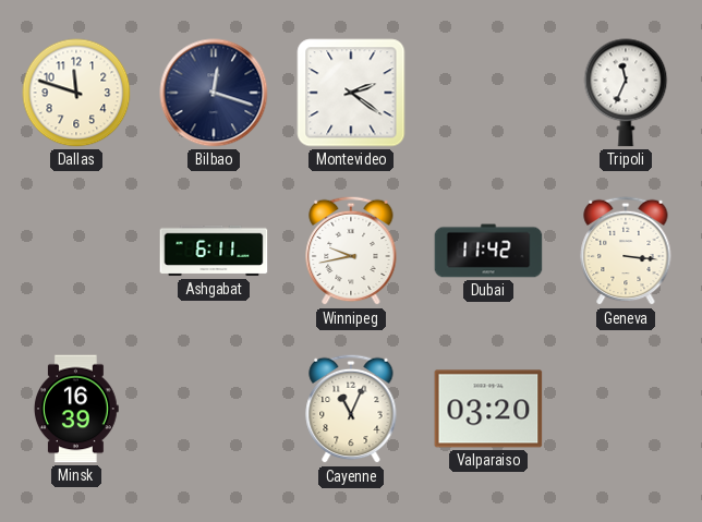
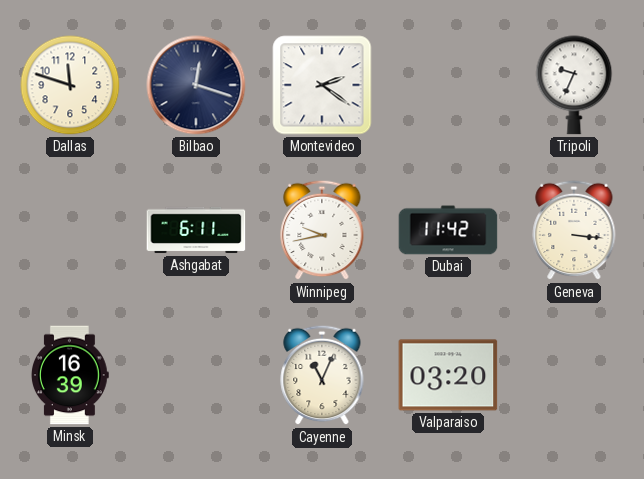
Tripoli: 11:34 -> 9:34 (574, 85)
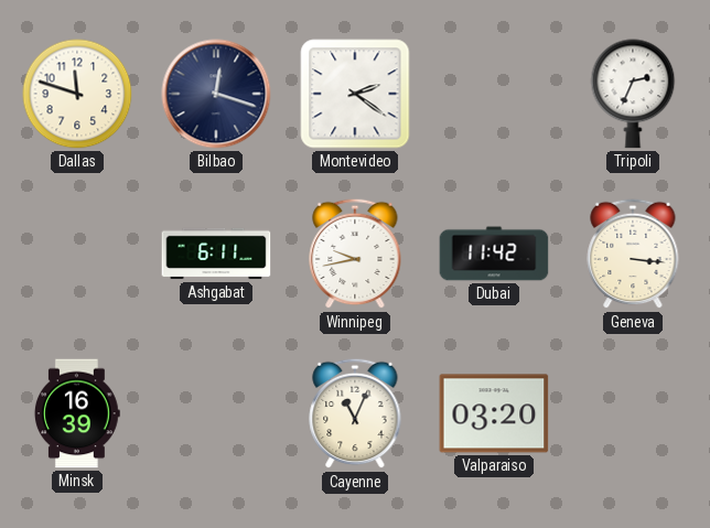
Tripoli: 9:34 -> 2:34 (633, 94)
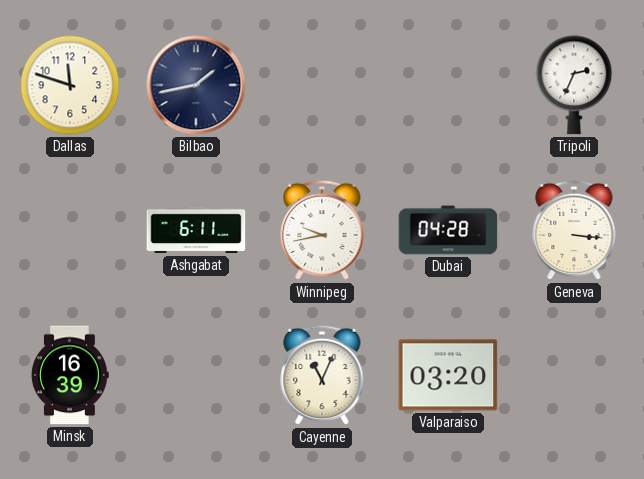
Bilbao: 12:18 -> 1:43 (196, 85)
Montevideo: 2:21 -> none (355, 94)
Dubai: 11:42 -> 04:28 (448, 230)
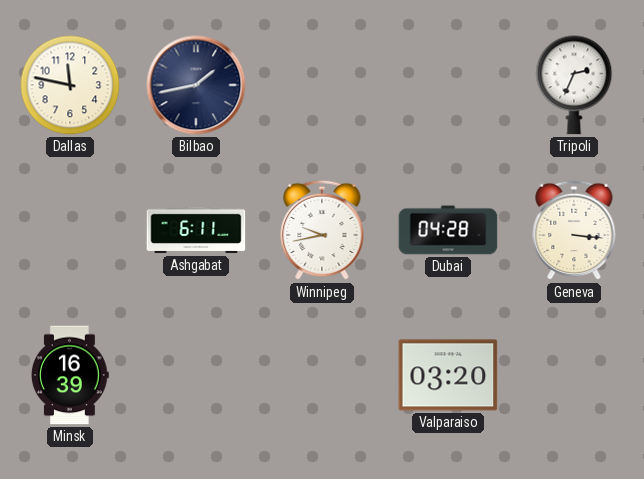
Dallas: 11:48 -> 11:47 (70, 85)
Cayenne: 11:04 -> none (322, 375)
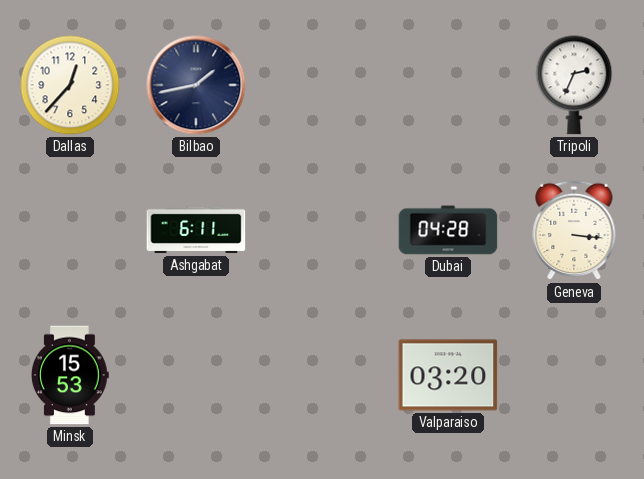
Dallas: 11:47 -> 12:37 (70, 85)
Winnipeg: 9:43 -> none (322, 230)
Minsk: 16:39 -> 15:53 (70, 375)
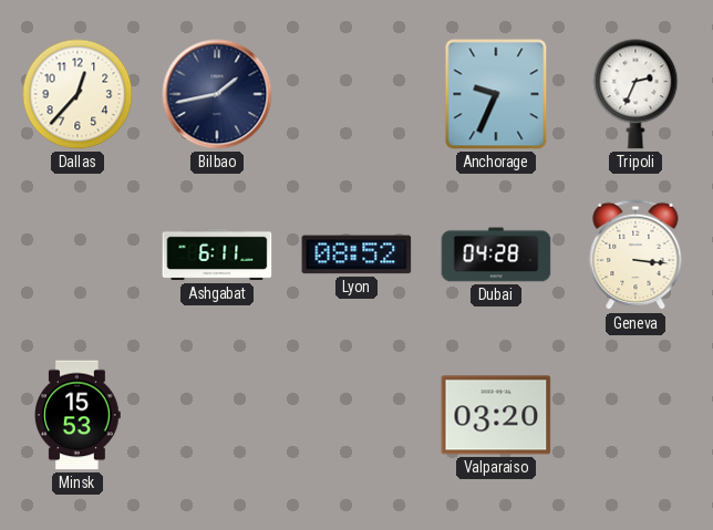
Anchorage: none -> 9:34 (496, 94)
Lyon: none -> 08:52 (356, 254)
